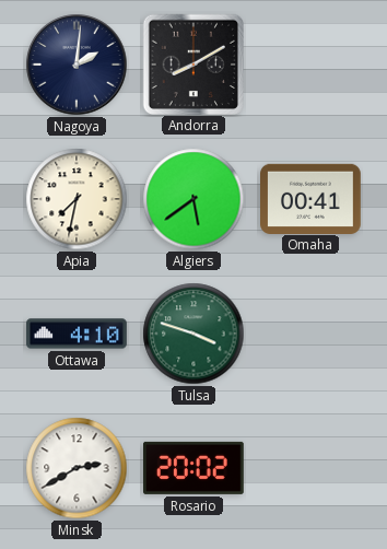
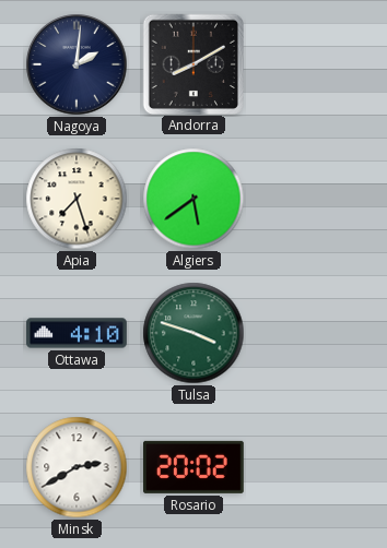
Apia: 7:32 -> 7:27 (77, 199)
Omaha: 00:41 -> none (312, 198)
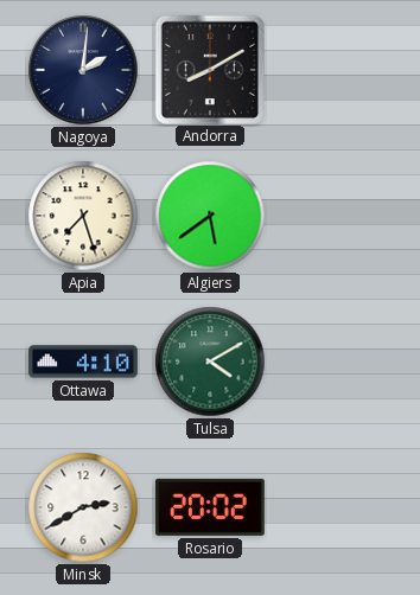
Tulsa: 3:48 -> 4:10 (210, 362)
